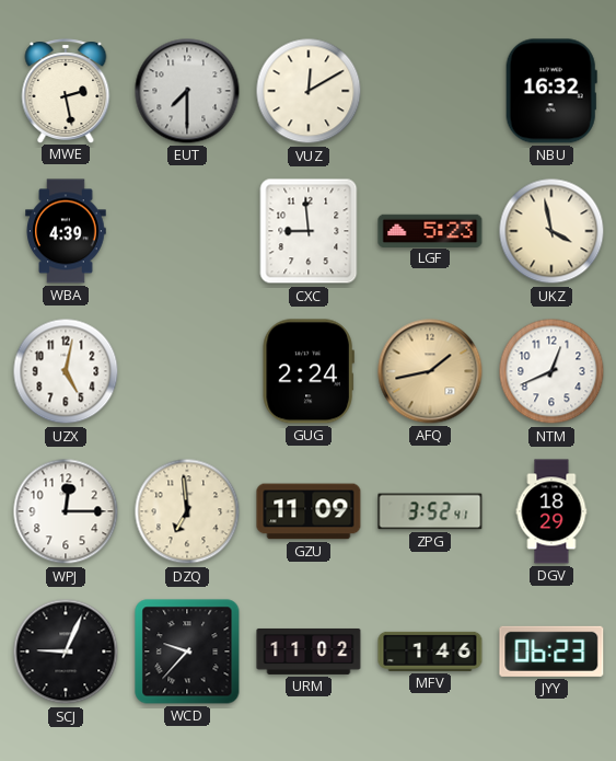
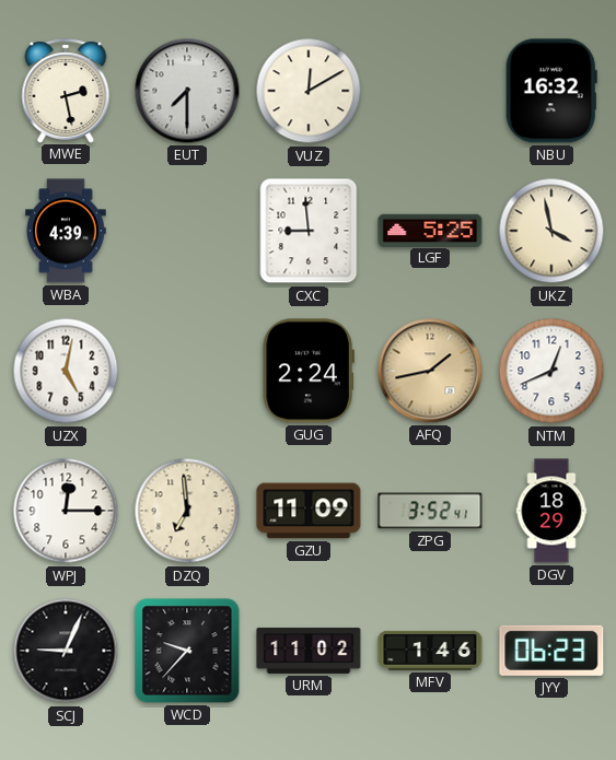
LGF: 5:23 -> 5:25 (430, 230)
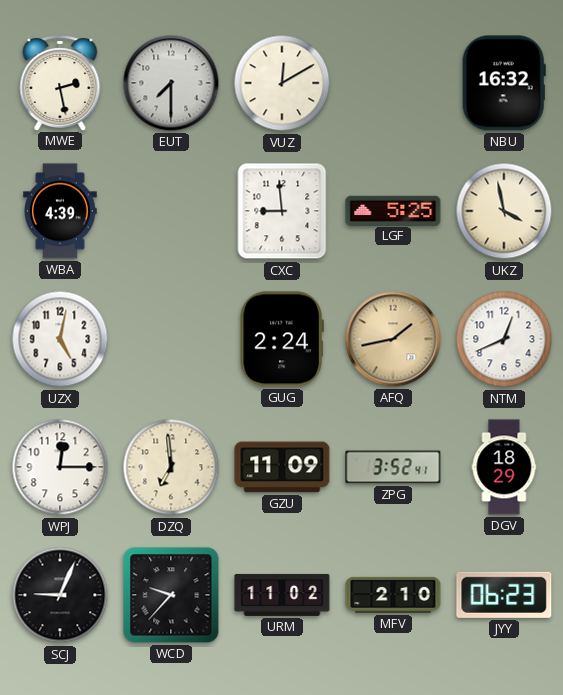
MFV: 1:46 -> 2:10 (393, 595)
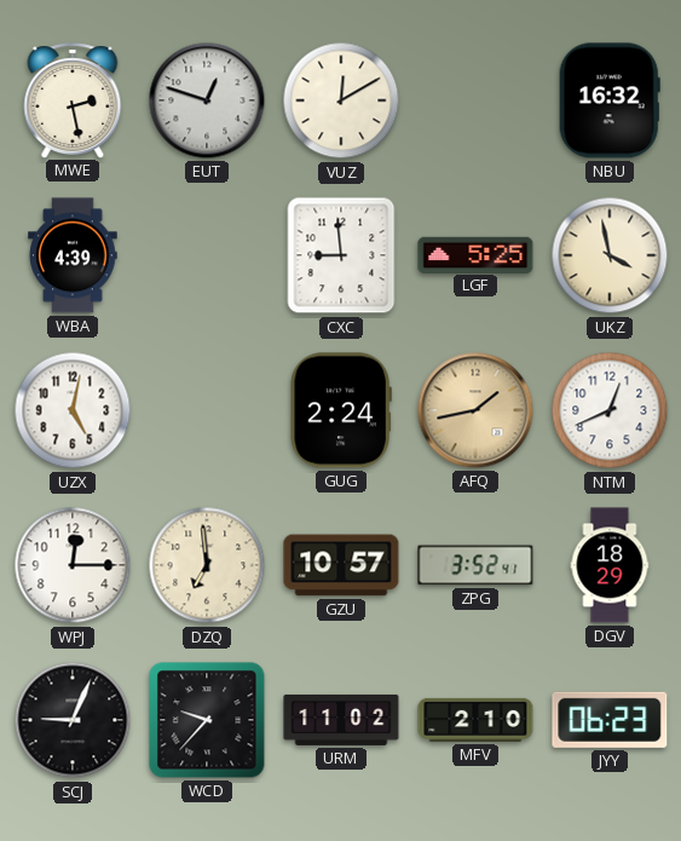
EUT: 7:30 -> 12:48 (207, 100)
GZU: 11:09 -> 10:57 (341, 565)
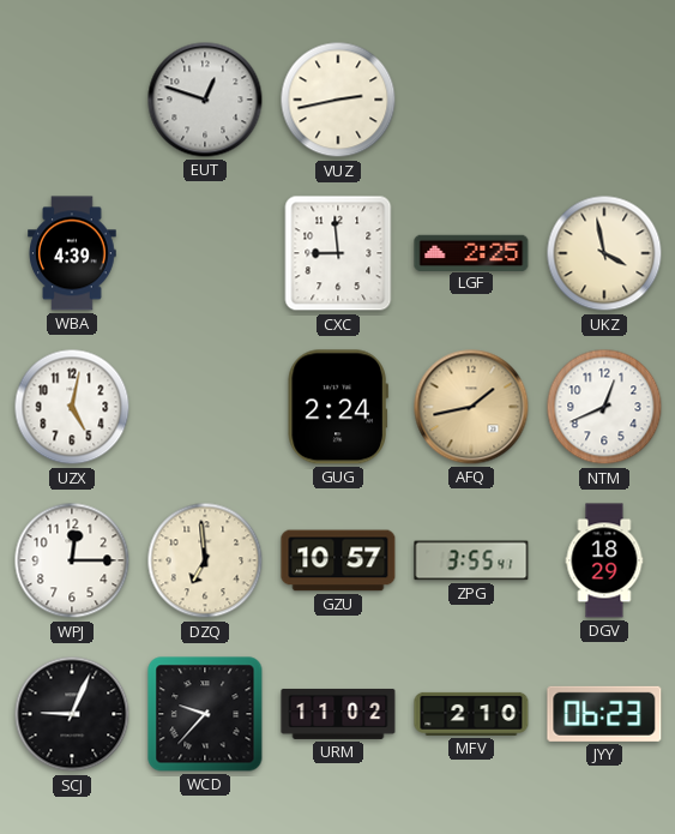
MWE: 2:28 -> none (73, 100)
VUZ: 12:10 -> 2:43 (338, 100)
NBU: 16:32 -> none (610, 100)
LGF: 5:25 -> 2:25 (471, 252)
ZPG: 3:52 -> 3:55 (471, 560)
